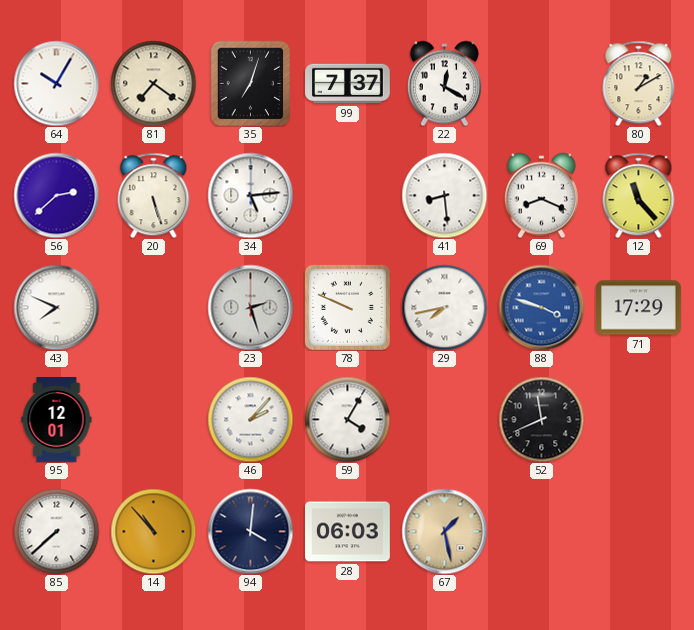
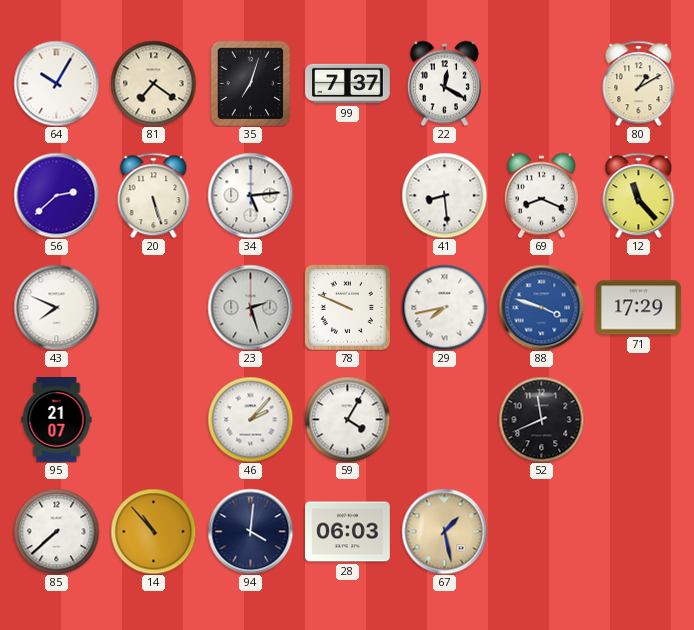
95: 12:01 -> 21:07 (57, 420)
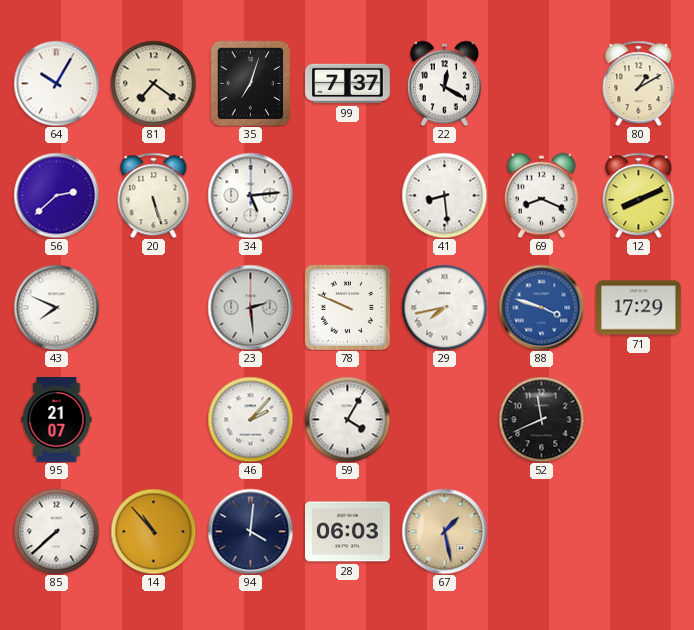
12: 11:23 -> 8:11 (639, 195)
23: 2:27 -> 2:29 (250, 307)
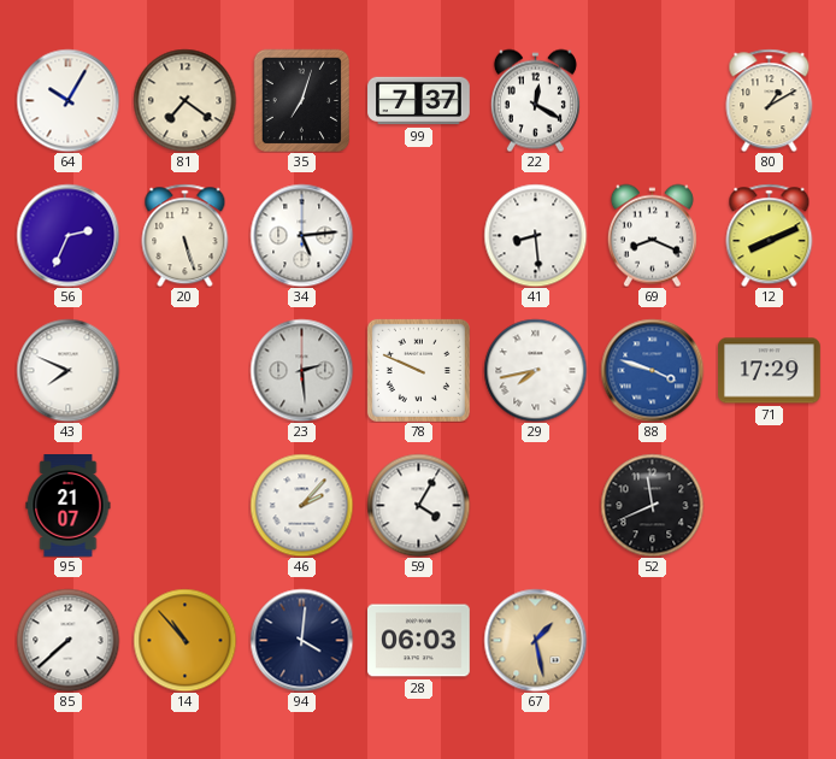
56: 2:38 -> 2:34 (67, 235)
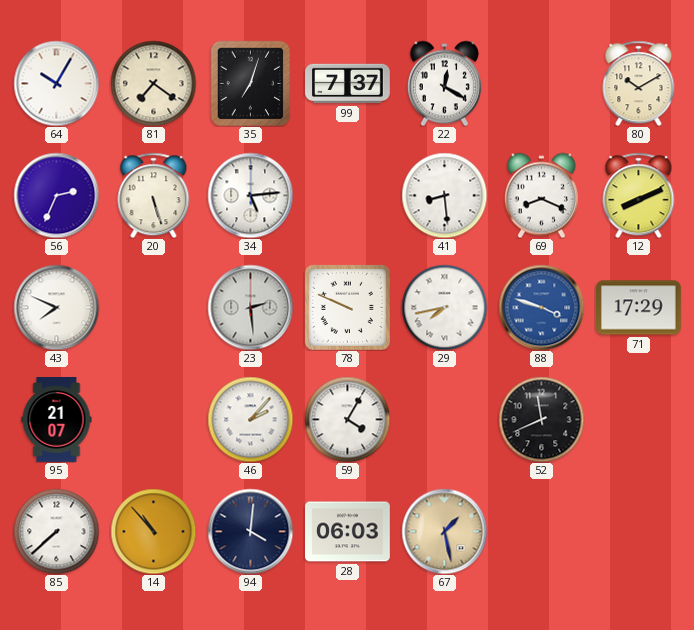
80: 1:10 -> 10:10 (639, 83)
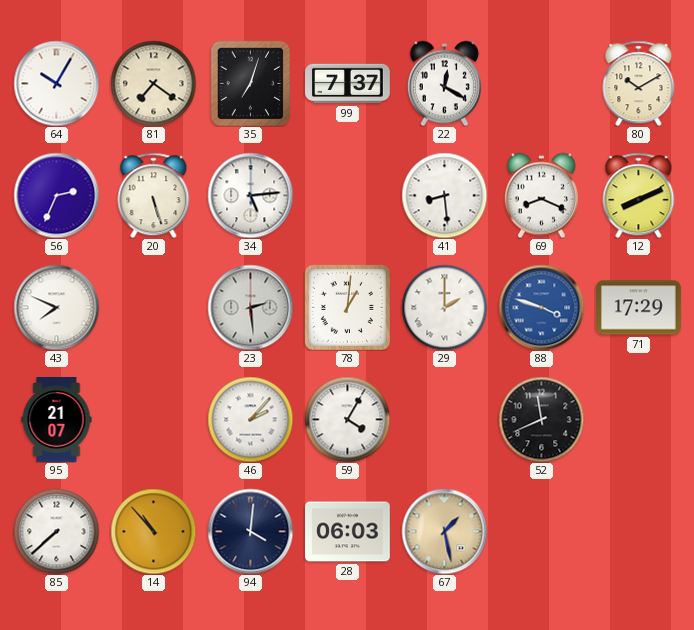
78: 9:49 -> 1:01 (347, 307)
29: 7:43 -> 2:00 (444, 307)
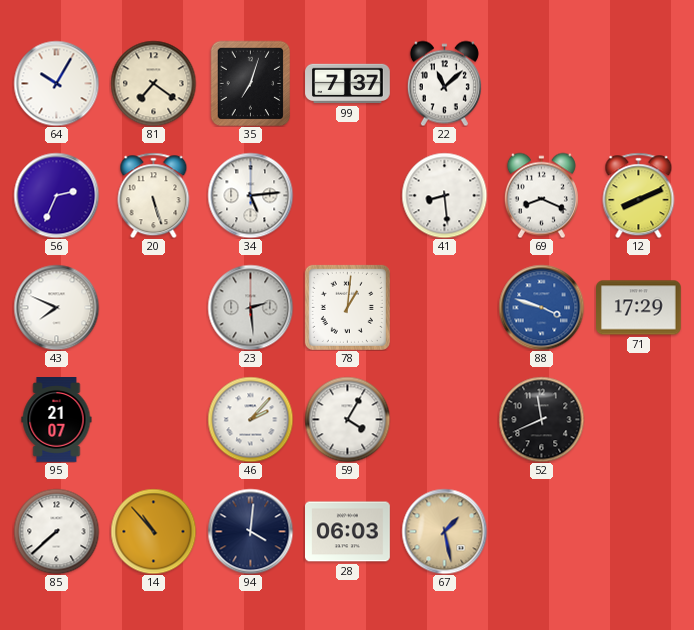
22: 12:20 -> 11:08 (444, 83)
80: 10:10 -> none (639, 83)
29: 2:00 -> none (444, 307)
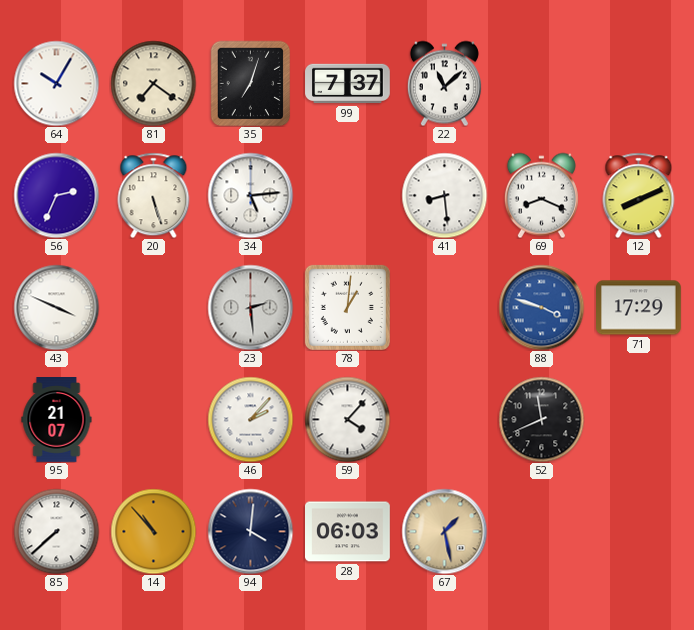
43: 7:49 -> 3:49 (56, 307)
59: 4:05 -> 4:07 (347, 419)
